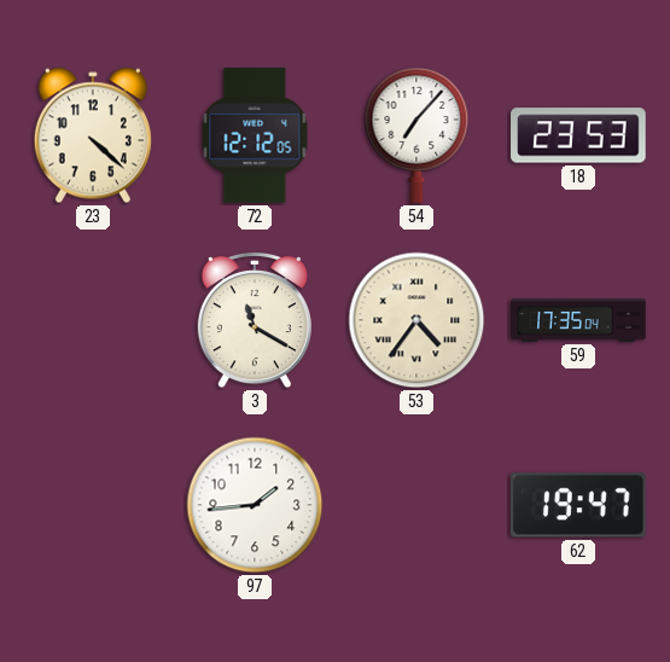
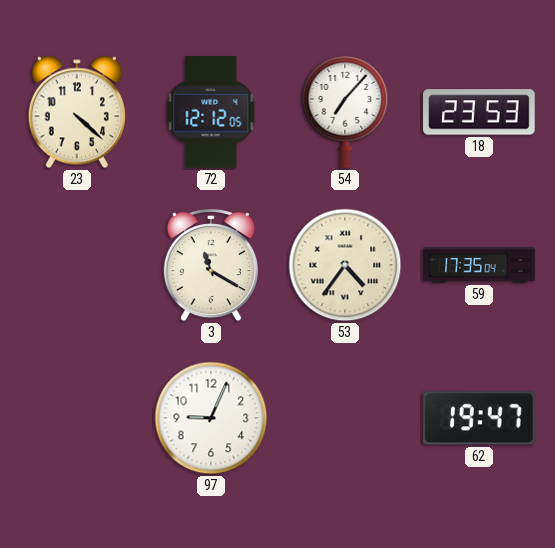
97: 1:44 -> 9:04 (211, 418)
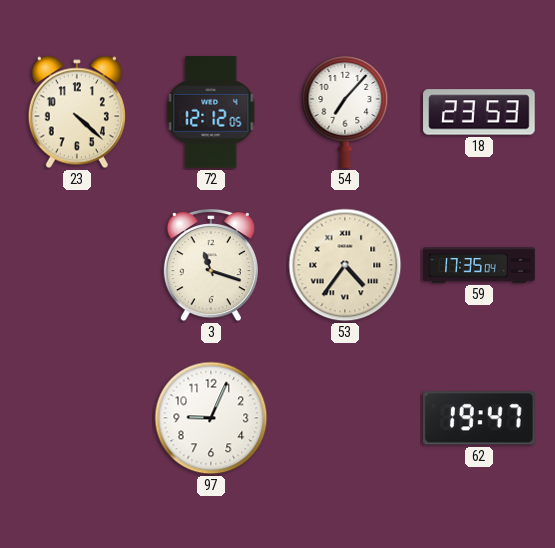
3: 11:20 -> 11:18 (211, 266)
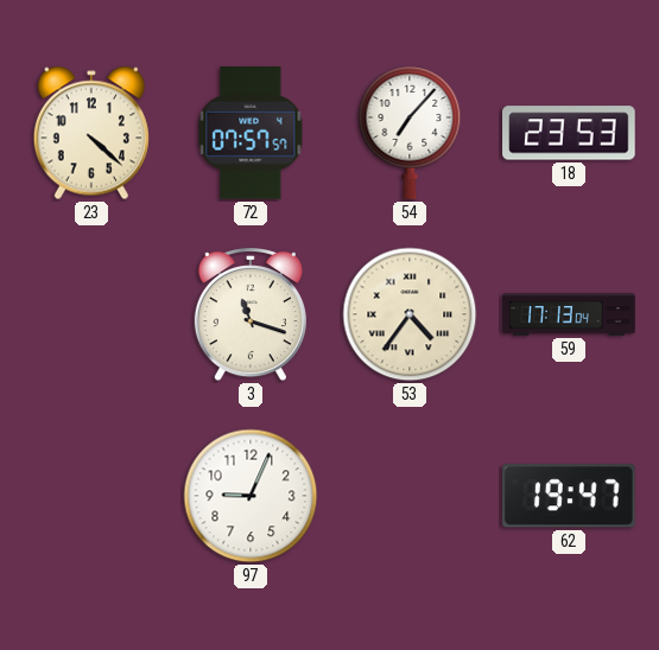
72: 12:12 -> 07:57 (251, 133)
59: 17:35 -> 17:13 (569, 314)
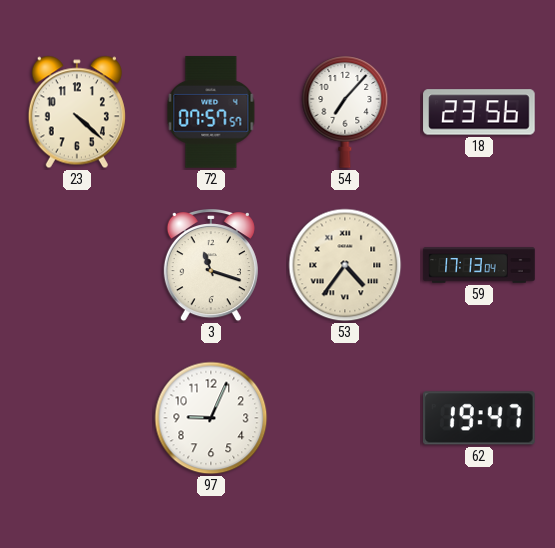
18: 23:53 -> 23:56 (479, 112)
